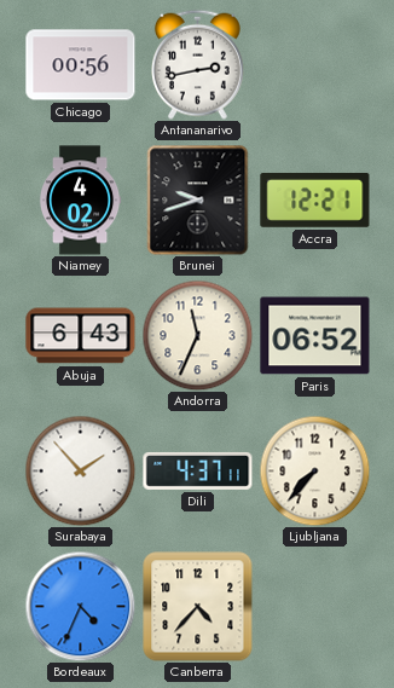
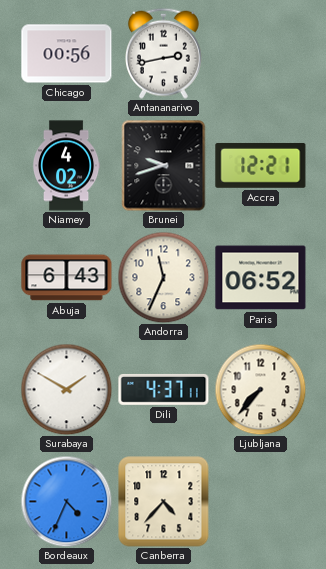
Surabaya: 1:53 -> 1:50 (66, 389)
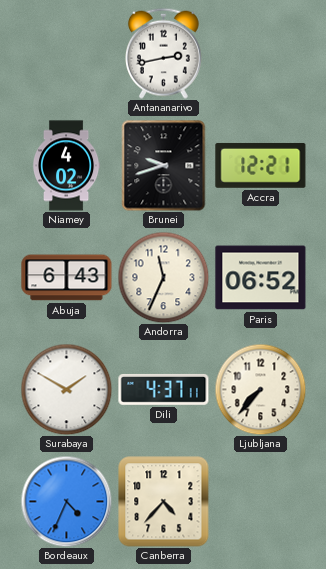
Chicago: 00:56 -> none (67, 54)
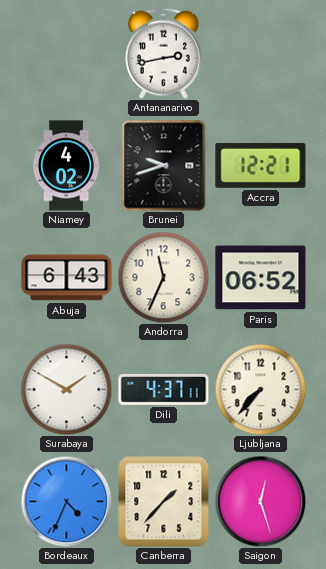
Canberra: 4:37 -> 1:37 (164, 502)
Saigon: none -> 12:27 (260, 501)
